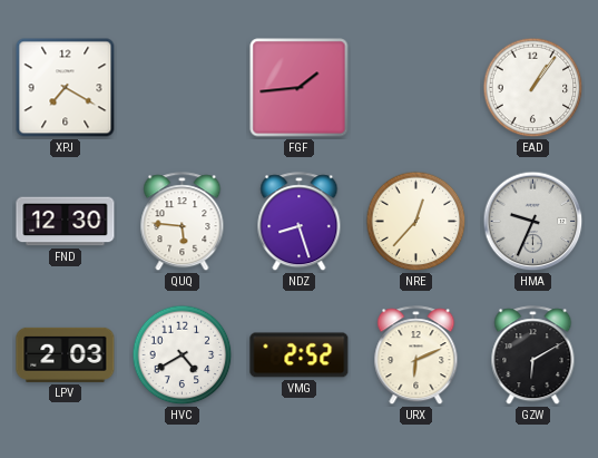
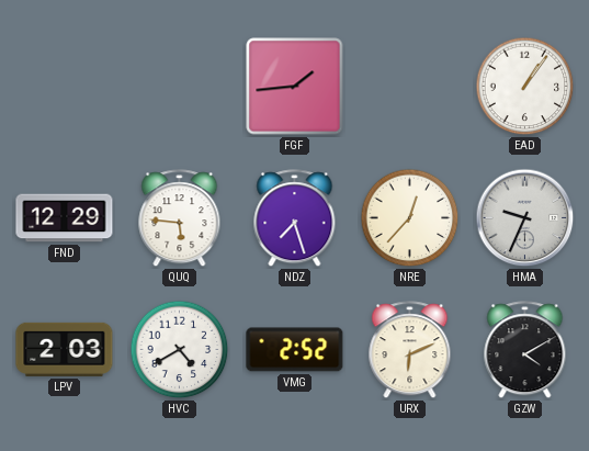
XPJ: 7:20 -> none (66, 88)
FND: 12:30 -> 12:29 (65, 218)
NDZ: 8:27 -> 7:27 (295, 218)
GZW: 6:10 -> 4:10 (525, 350)
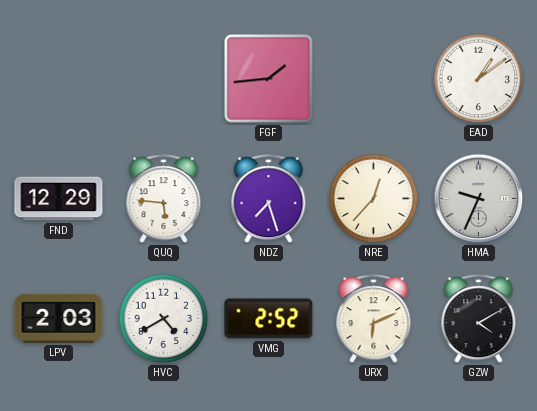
EAD: 1:06 -> 1:09 (479, 79)
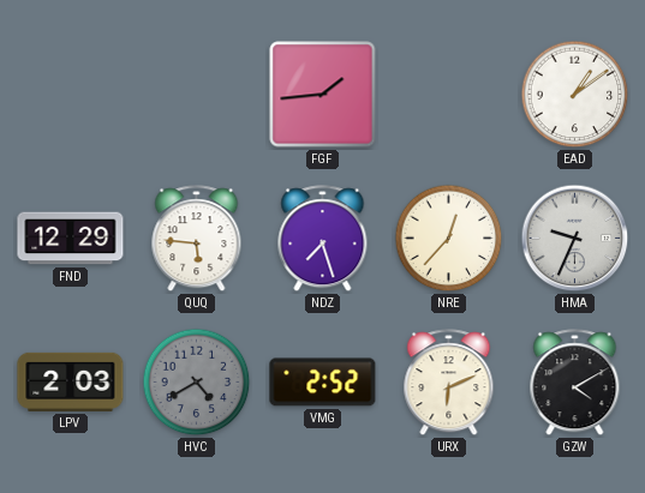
HVC dial: white -> grey (197, 383)
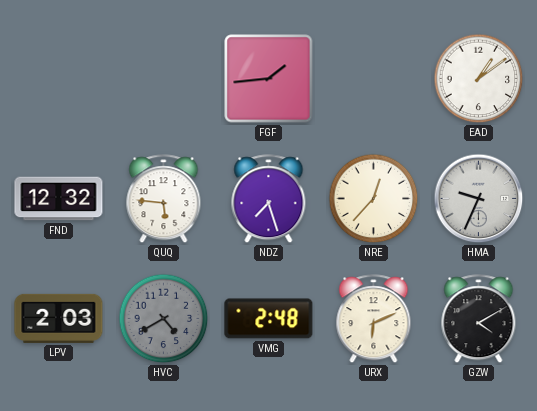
FND: 12:29 -> 12:32 (59, 199)
VMG: 2:52 -> 2:48 (269, 319)
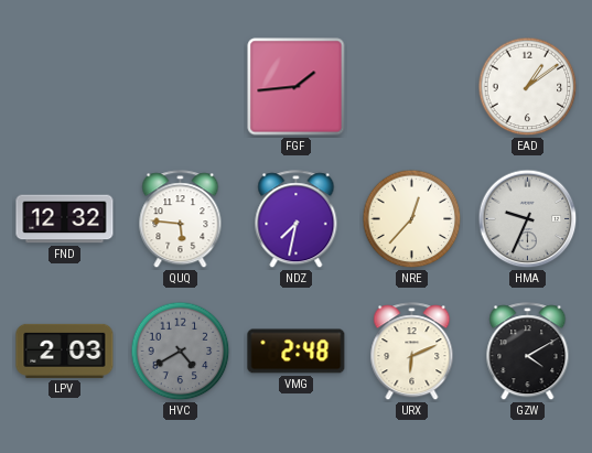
NDZ: 7:27 -> 7:32 (297, 219)
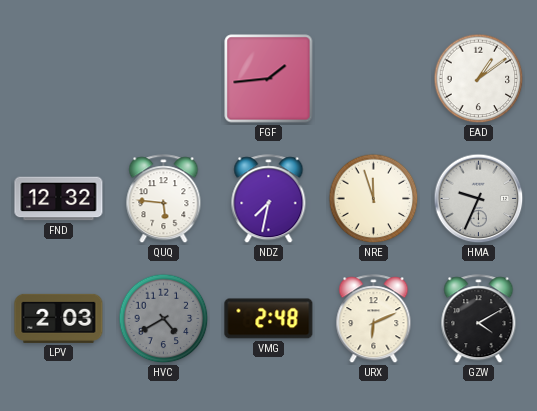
NRE: 12:37 -> 11:57 (374, 199)
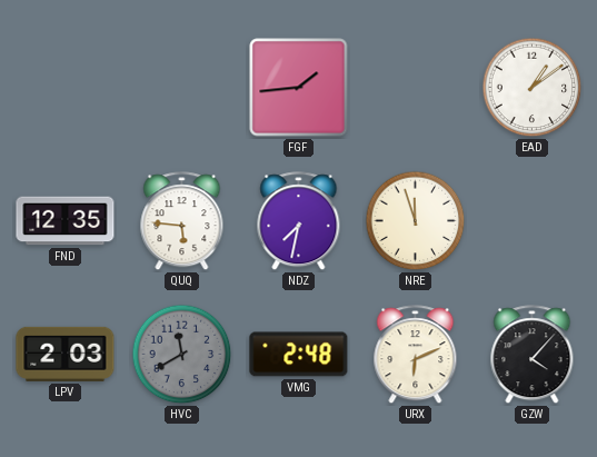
FND: 12:32 -> 12:35 (66, 221)
HMA: 9:34 -> none (479, 199)
HVC: 4:40 -> 11:40 (182, 355)
GZW: 4:10 -> 4:07 (533, 355)
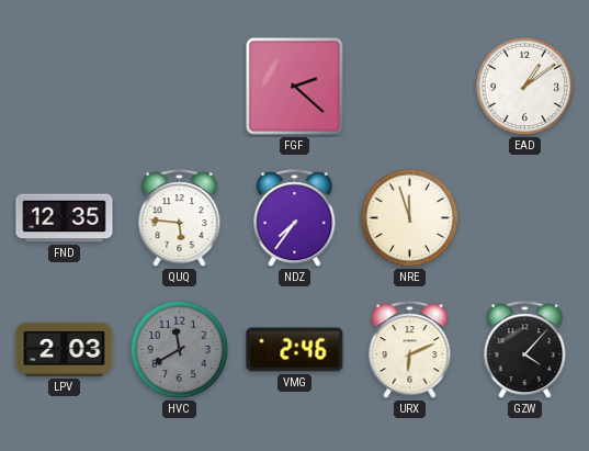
FGF: 1:44 -> 2:22 (295, 87)
NDZ: 7:32 -> 7:36 (295, 218)
VMG: 2:48 -> 2:46 (295, 350)
